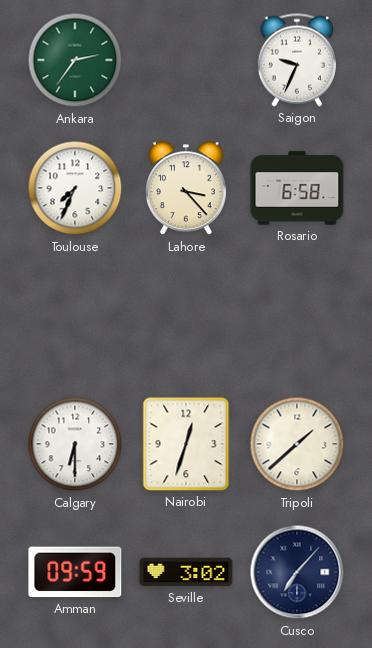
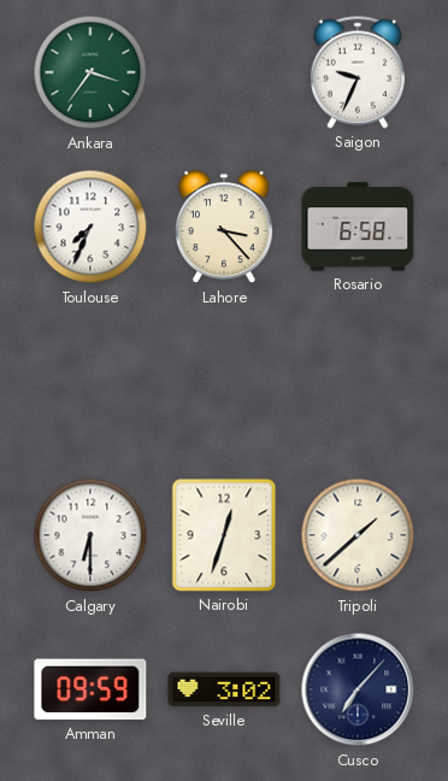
Ankara: 2:36 -> 3:36 (90, 72)
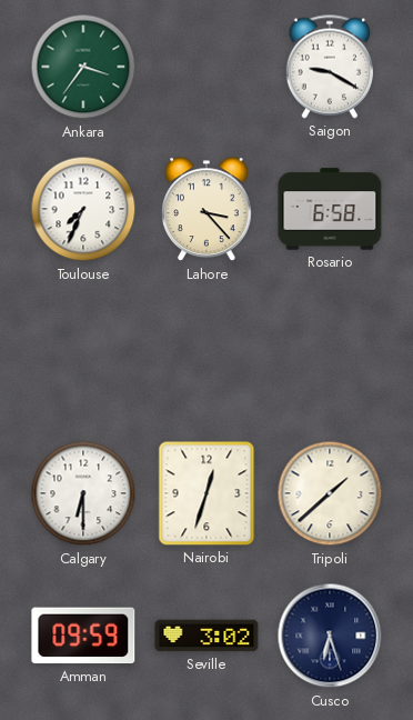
Saigon: 9:34 -> 9:20 (330, 67)
Cusco: 7:07 -> 6:27 (330, 636)
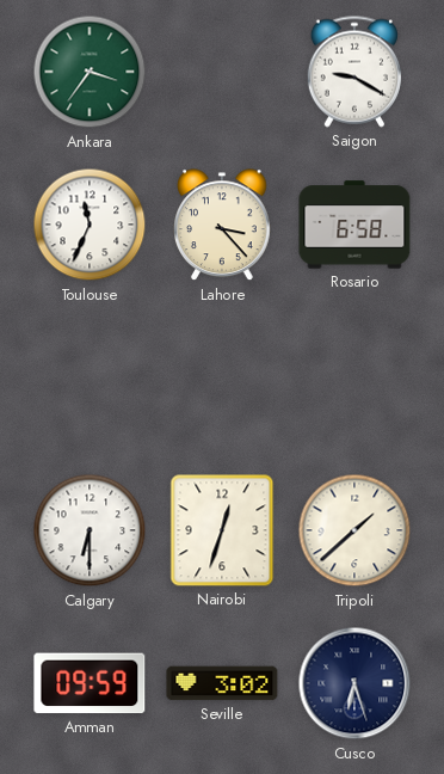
Toulouse: 7:34 -> 11:34 (90, 225)
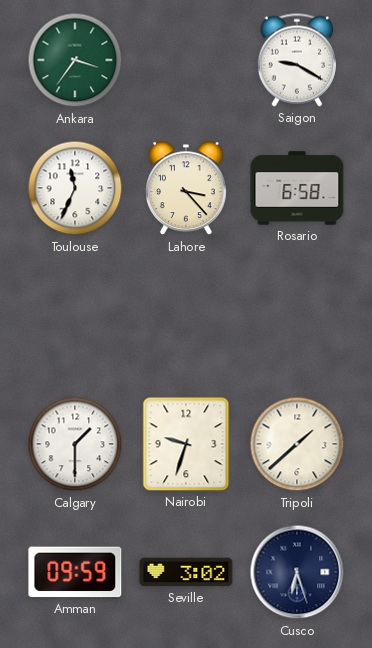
Calgary: 6:30 -> 1:30 (75, 444)
Nairobi: 12:33 -> 9:33 (186, 444)
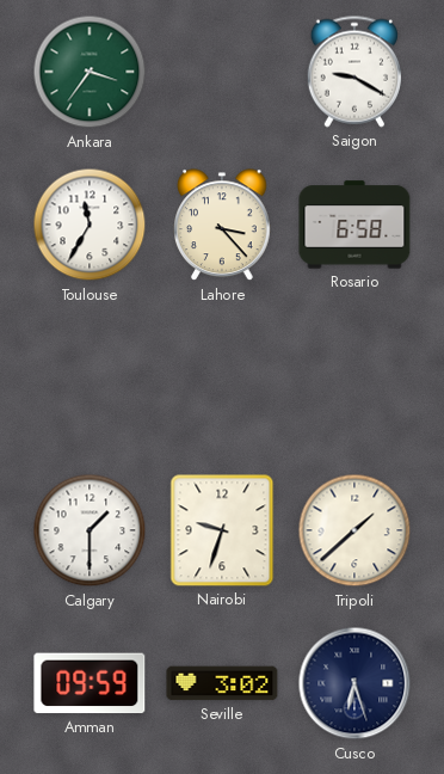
Toulouse: 11:34 -> 11:35 (90, 225)
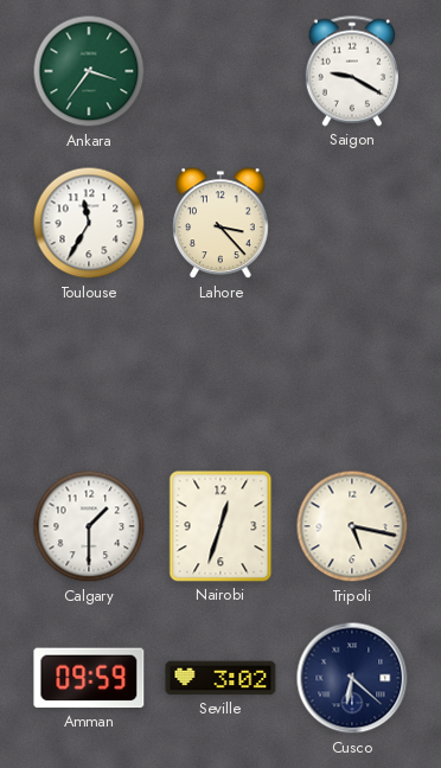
Rosario: 6:58 -> none (354, 225)
Nairobi: 9:33 -> 12:33 (220, 526)
Tripoli: 1:38 -> 5:17 (352, 526)
Cusco: 6:27 -> 6:22 (352, 678)
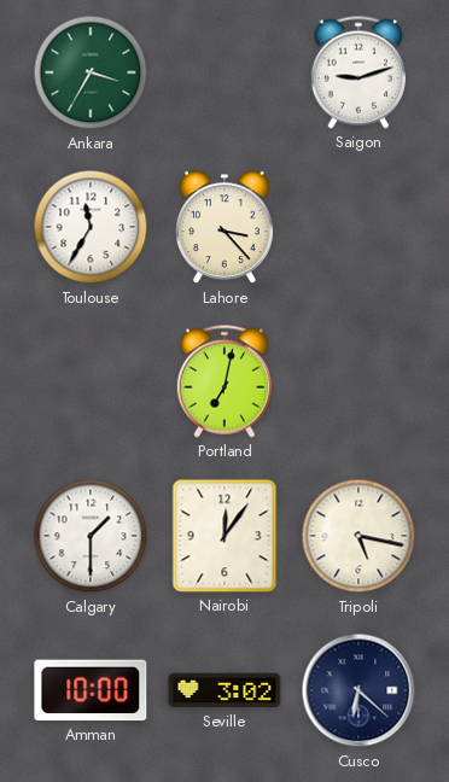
Ankara: 3:36 -> 3:35 (91, 72)
Saigon: 9:20 -> 9:12 (358, 72)
Portland: none -> 7:02 (224, 381)
Nairobi: 12:33 -> 12:06 (224, 536)
Amman: 09:59 -> 10:00 (91, 690)
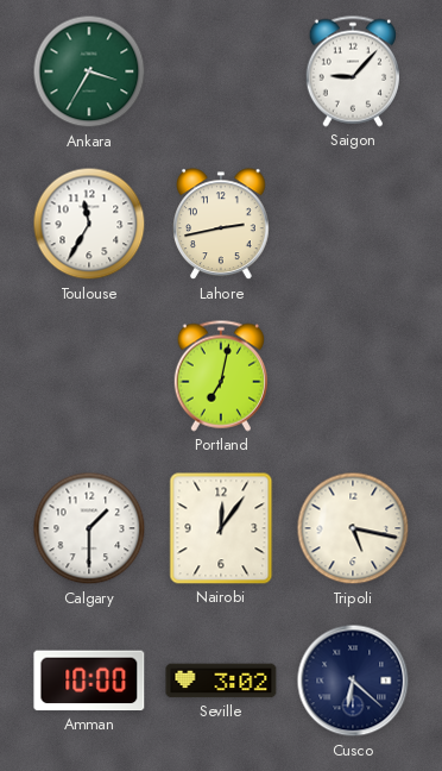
Saigon: 9:12 -> 9:07 (353, 71)
Lahore: 3:23 -> 2:43 (222, 225)
